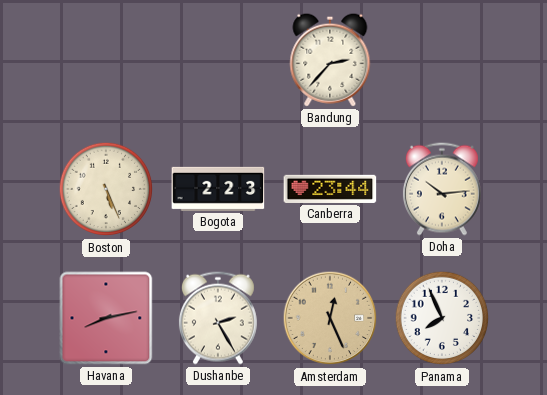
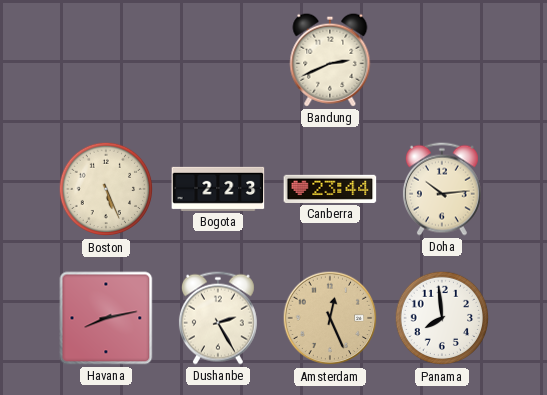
Bandung: 2:37 -> 2:41 (330, 60)
Panama: 7:56 -> 7:59 (442, 318)
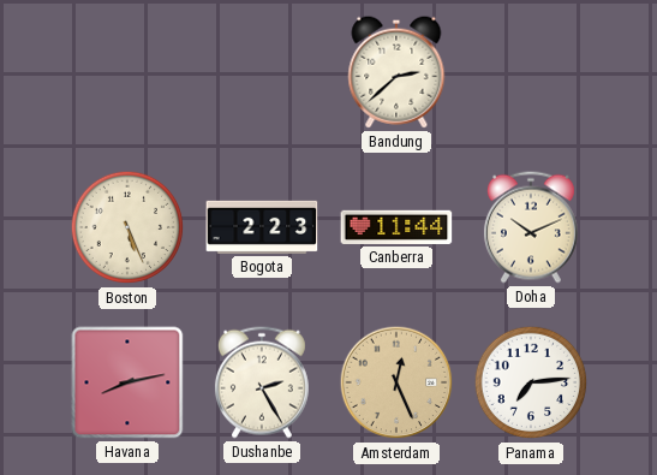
Bandung: 2:41 -> 2:38 (396, 72)
Canberra: 23:44 -> 11:44 (396, 227)
Doha: 10:14 -> 10:11 (531, 227)
Panama: 7:59 -> 7:14 (531, 382)
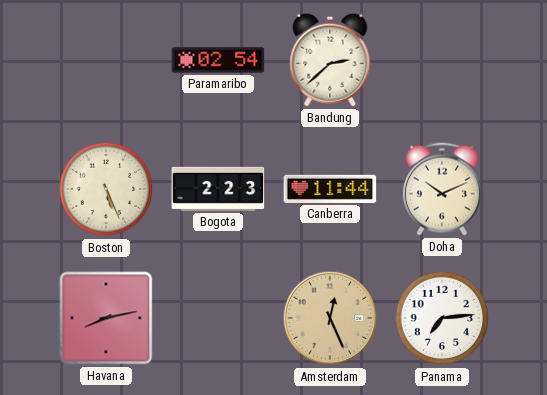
Paramaribo: none -> 02:54 (218, 60)
Dushanbe: 2:25 -> none (262, 382)
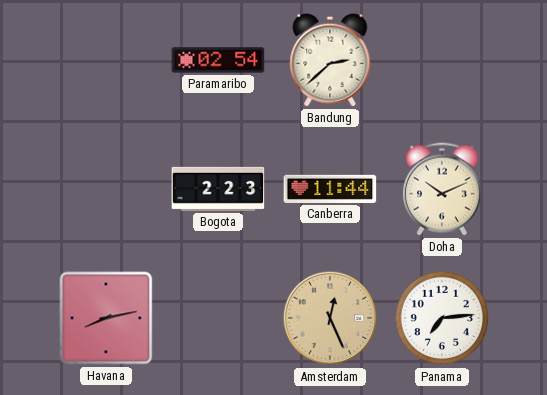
Boston: 5:26 -> none (106, 189)
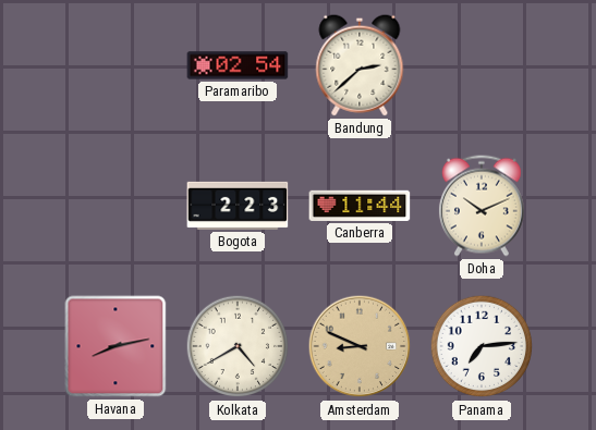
Kolkata: none -> 4:40 (238, 346)
Amsterdam: 12:26 -> 8:49 (360, 346)
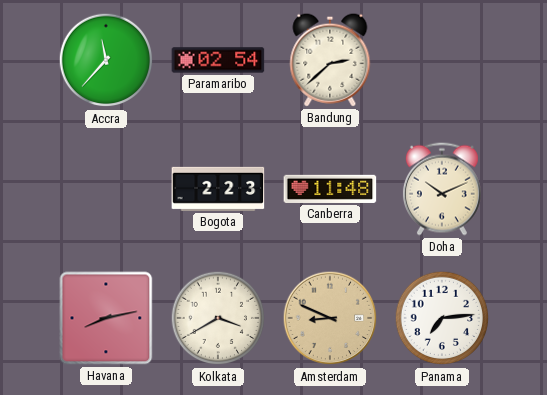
Accra: none -> 11:37 (106, 60)
Canberra: 11:44 -> 11:48 (330, 189)
Kolkata: 4:40 -> 3:40 (218, 318)
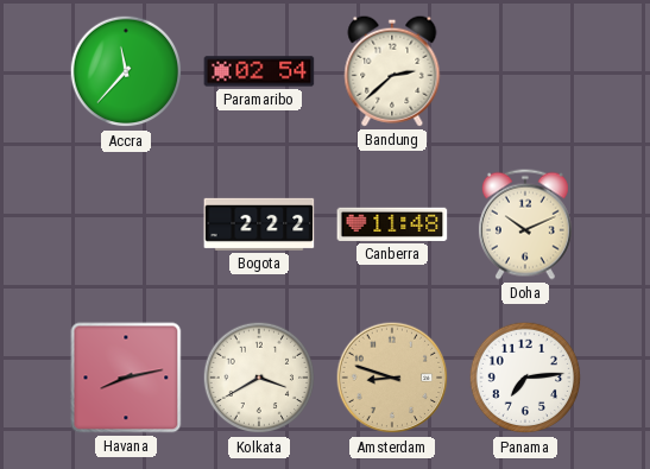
Bogota: 2:23 -> 2:22 (259, 224)
Amsterdam: 8:49 -> 8:48 (392, 378)
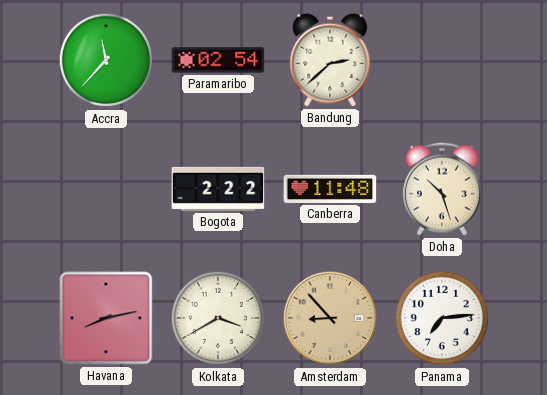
Doha: 10:11 -> 10:27 (442, 189)
Amsterdam: 8:48 -> 8:53 (330, 318)
